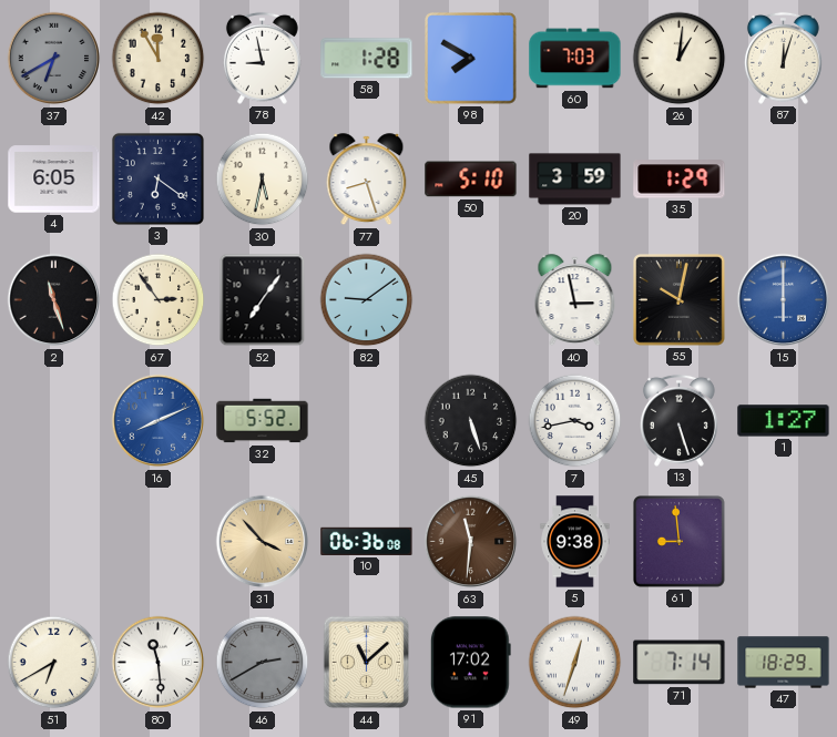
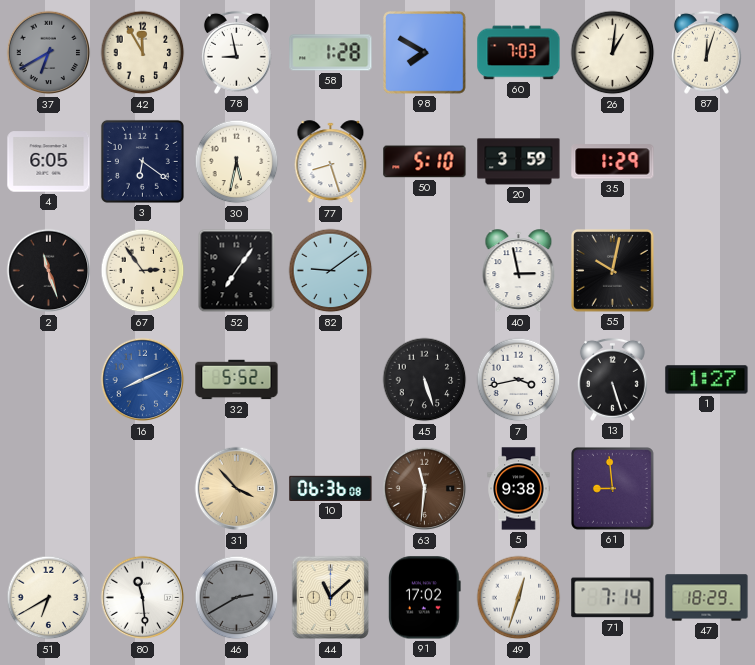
15: 6:00 -> none (784, 300)
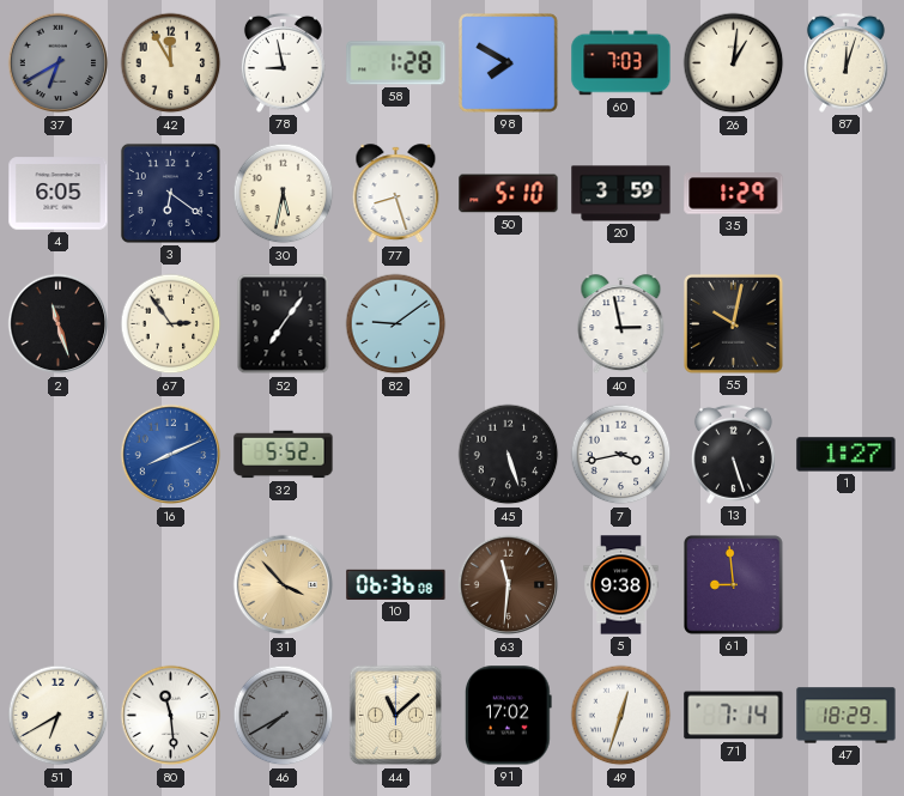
46: 2:40 -> 7:40 (284, 716)
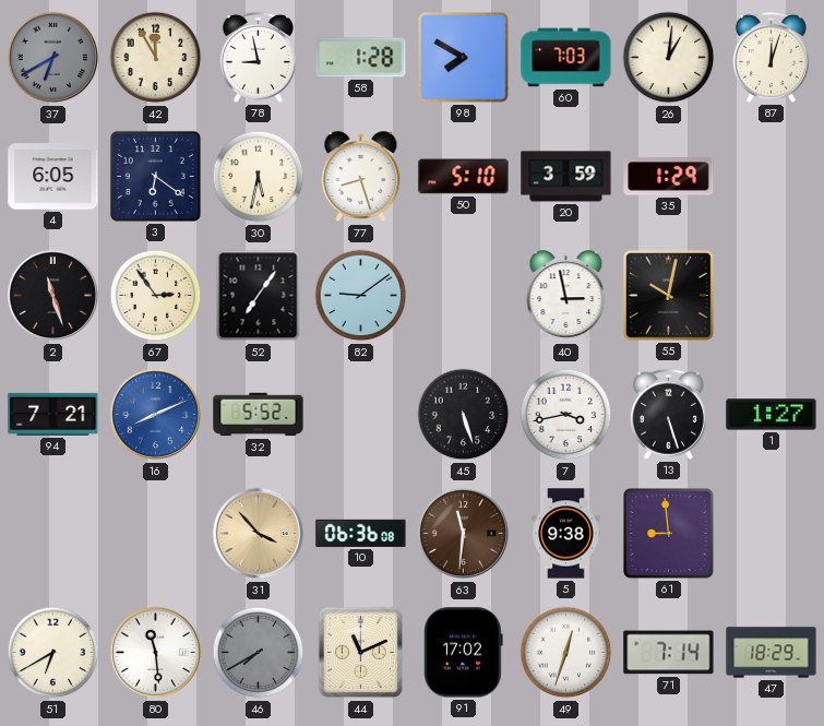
94: none -> 7:21 (53, 414)
44: 11:08 -> 11:11 (360, 653)
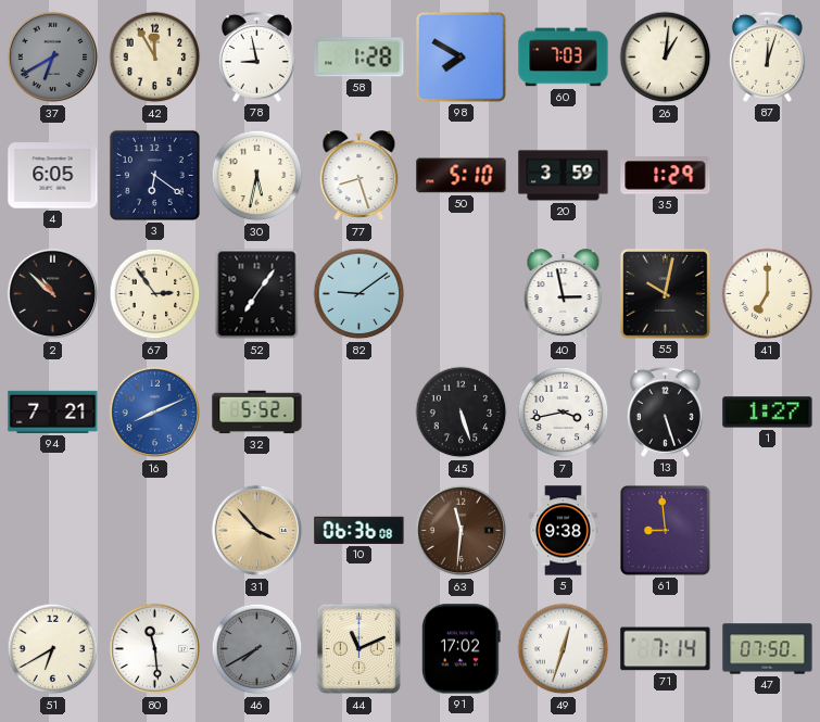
2: 11:27 -> 10:52 (53, 294)
41: none -> 7:00 (768, 294)
47: 18:29 -> 07:50 (768, 649)
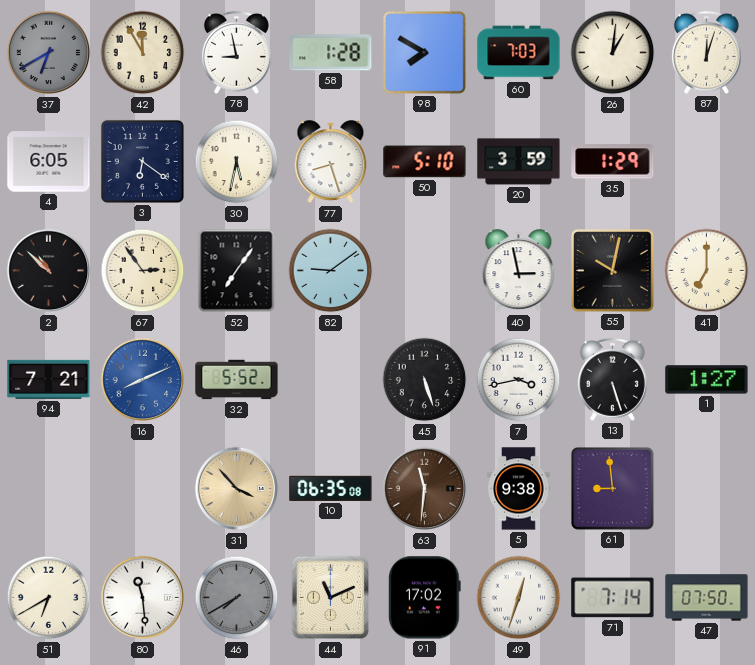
10: 06:36 -> 06:35 (331, 488)
